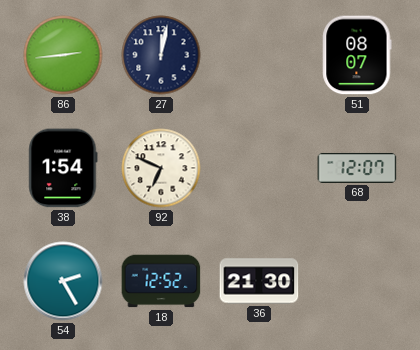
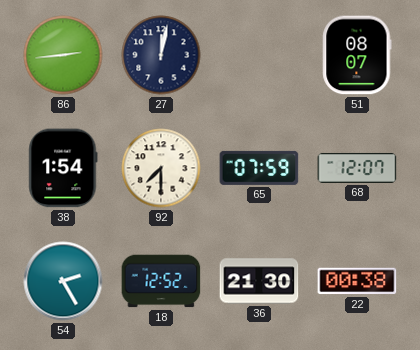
92: 6:49 -> 7:30 (161, 168)
65: none -> 07:59 (259, 168)
22: none -> 00:38 (357, 281)
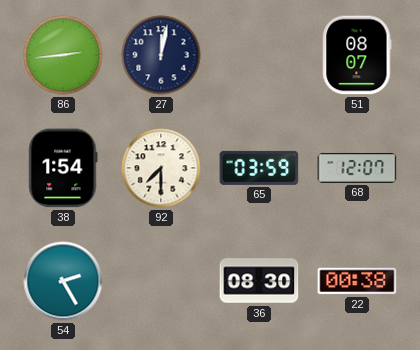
65: 07:59 -> 03:59 (259, 168)
18: 12:52 -> none (161, 281)
36: 21:30 -> 08:30 (259, 281)
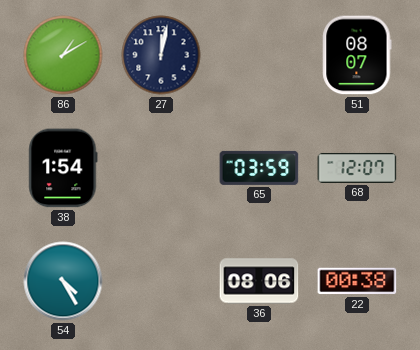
86: 2:44 -> 1:10 (63, 55)
92: 7:30 -> none (161, 168)
54: 2:25 -> 4:25 (63, 281)
36: 08:30 -> 08:06 (259, 281)
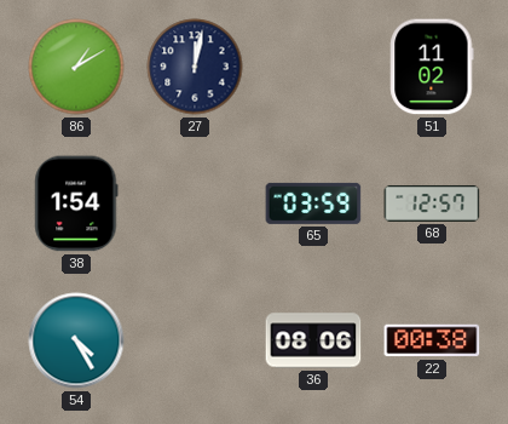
51: 08:07 -> 11:02 (432, 67)
68: 12:07 -> 12:57 (432, 204)
